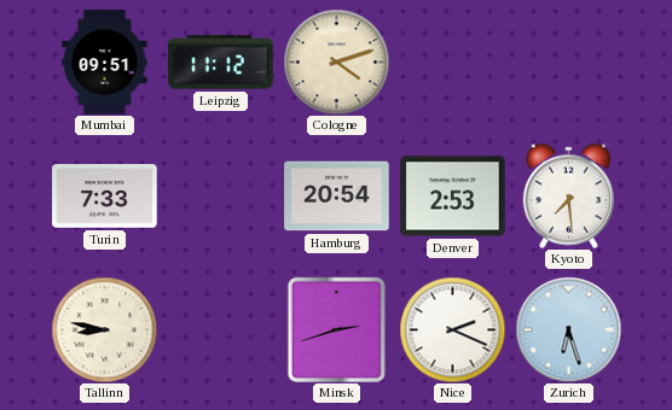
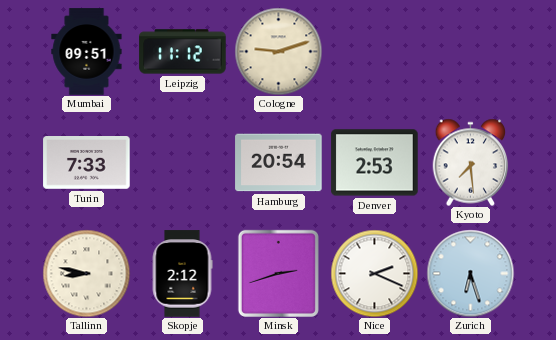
Cologne: 4:12 -> 9:12 (278, 51)
Skopje: none -> 2:12 (182, 274)
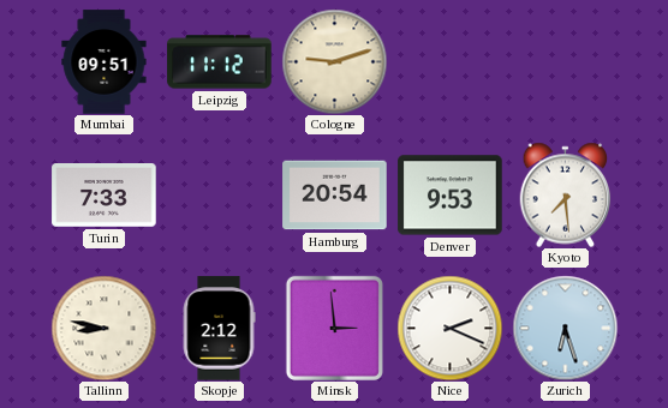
Denver: 2:53 -> 9:53 (451, 196)
Minsk: 2:42 -> 2:59 (334, 328)
